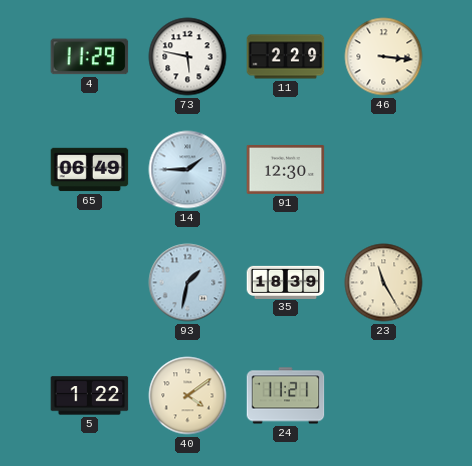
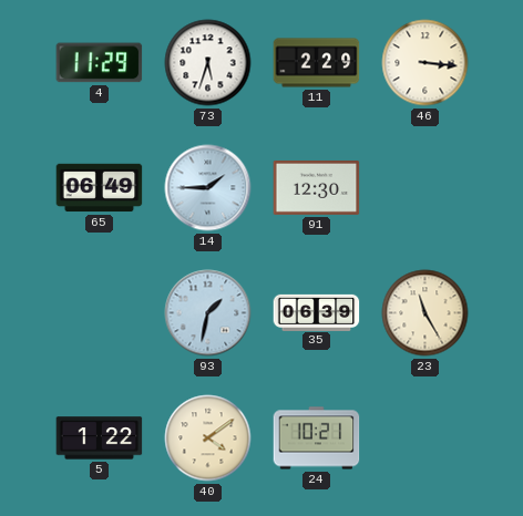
73: 5:47 -> 5:33 (208, 63)
35: 18:39 -> 06:39 (317, 312)
24: 11:21 -> 10:21 (317, 438)
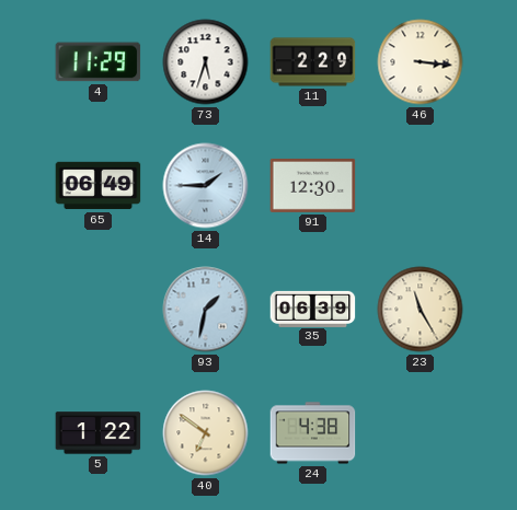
40: 4:09 -> 6:51 (206, 433)
24: 10:21 -> 4:38 (313, 433)
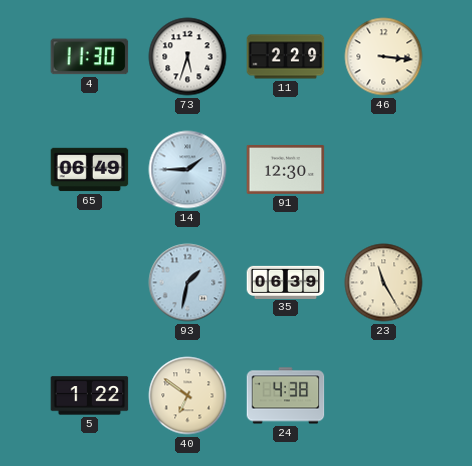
4: 11:29 -> 11:30 (90, 57)
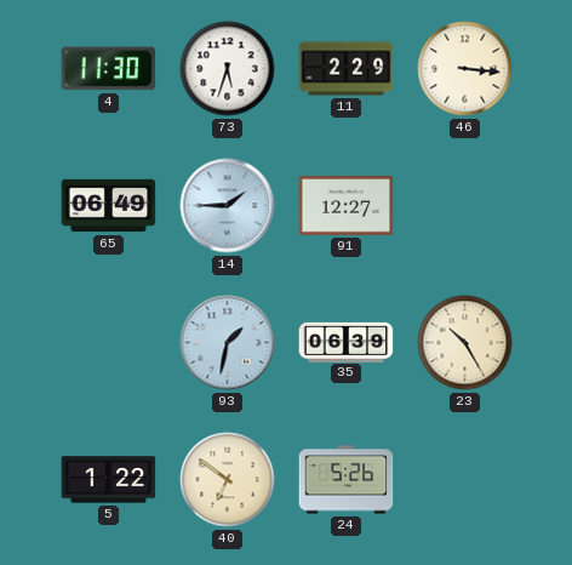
91: 12:30 -> 12:27 (347, 205)
23: 11:25 -> 10:25 (465, 343)
24: 4:38 -> 5:26 (347, 480)
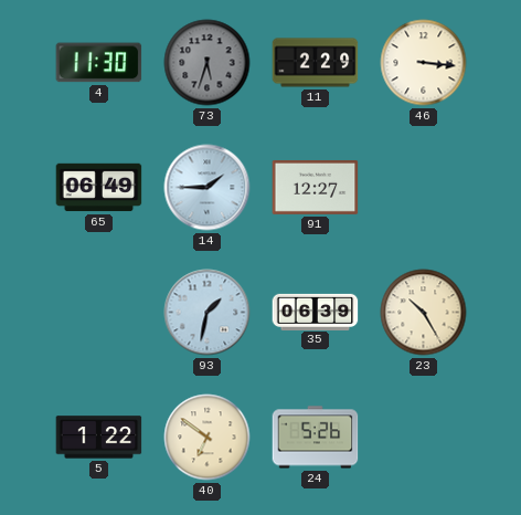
73 dial: white -> grey (208, 63)
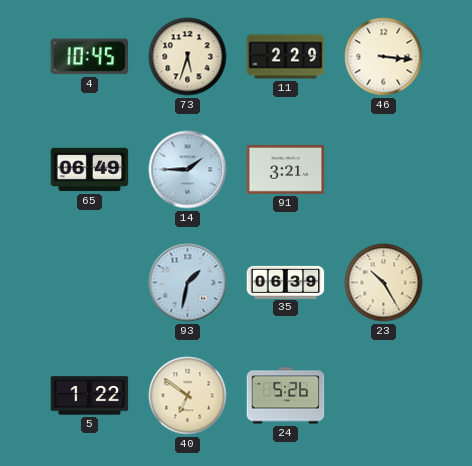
4: 11:30 -> 10:45 (90, 57)
73 dial: grey -> cream (188, 57)
91: 12:27 -> 3:21 (286, 169)
